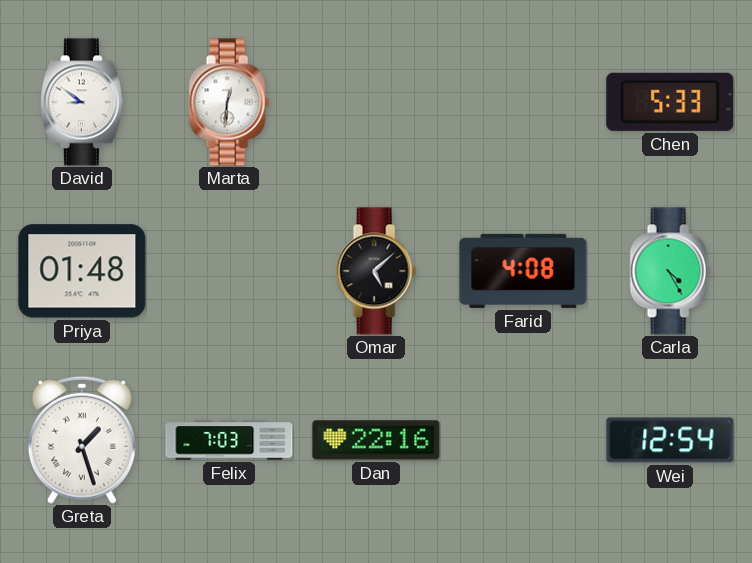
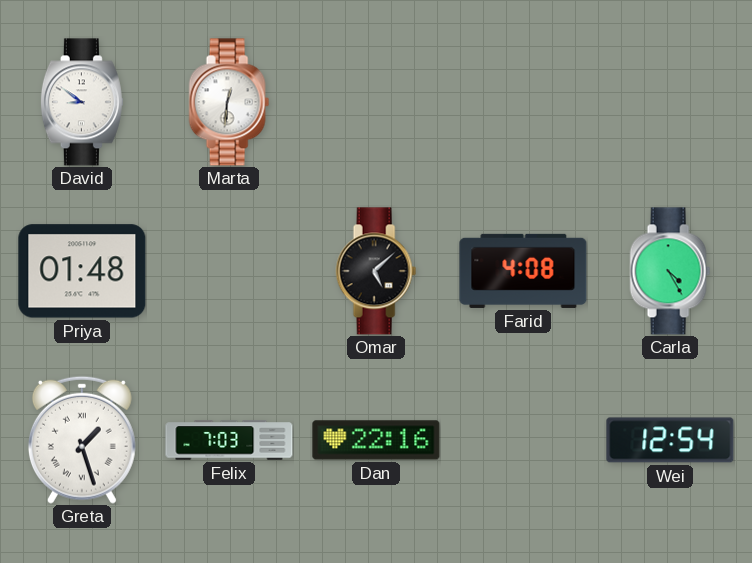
Chen: 5:33 -> none (670, 102)
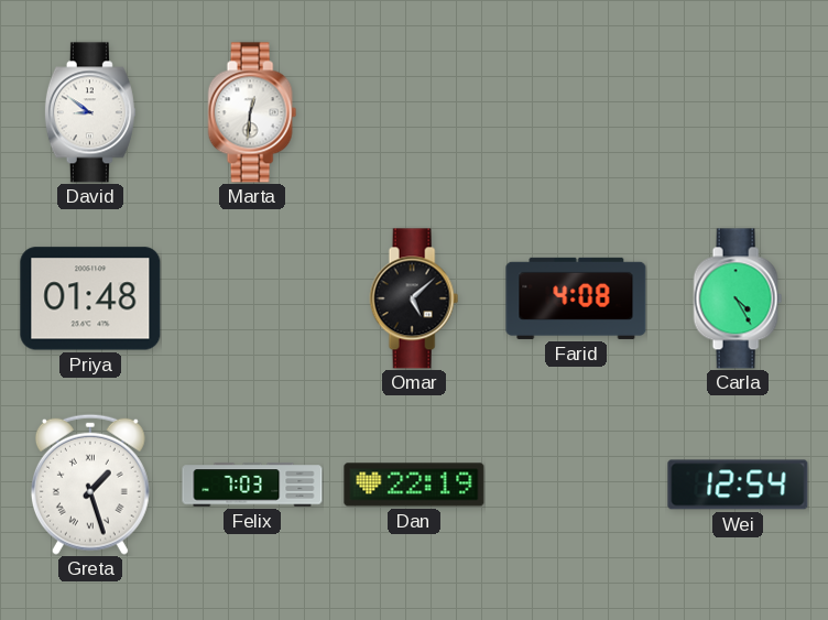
Dan: 22:16 -> 22:19 (414, 485)
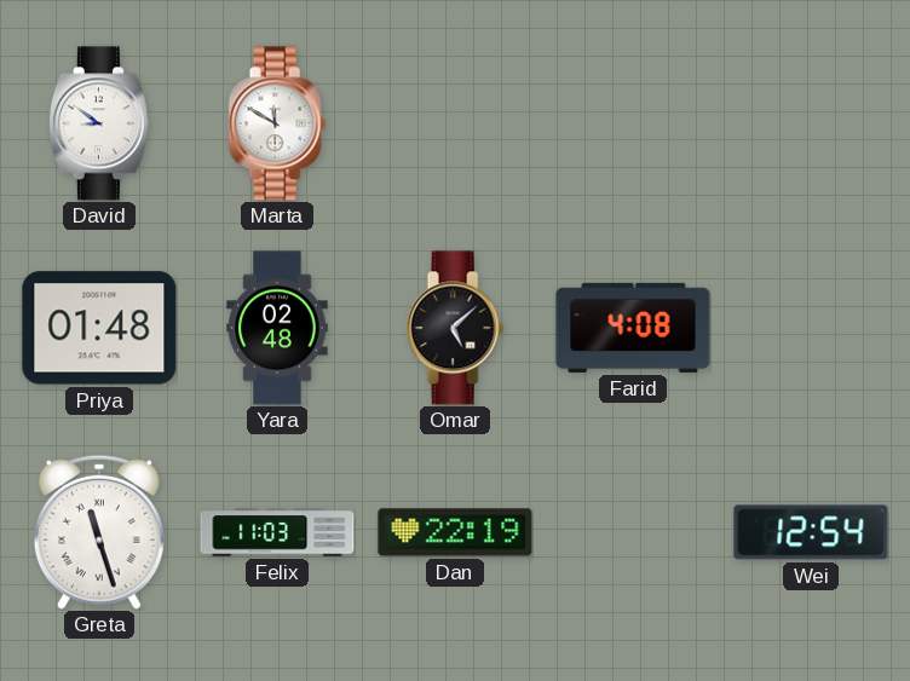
Marta: 12:31 -> 11:50 (277, 123)
Yara: none -> 02:48 (277, 328)
Carla: 4:25 -> none (738, 298)
Greta: 1:27 -> 11:27 (99, 532)
Felix: 7:03 -> 11:03 (277, 532)
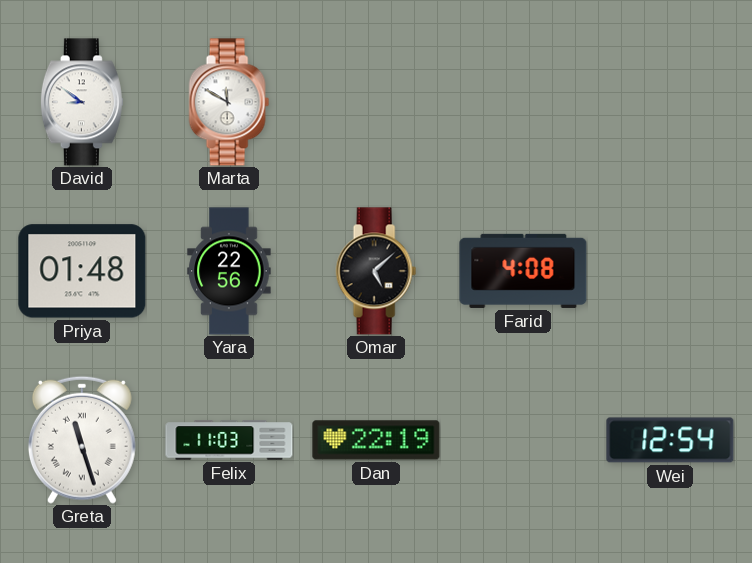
Yara: 02:48 -> 22:56 (229, 271)
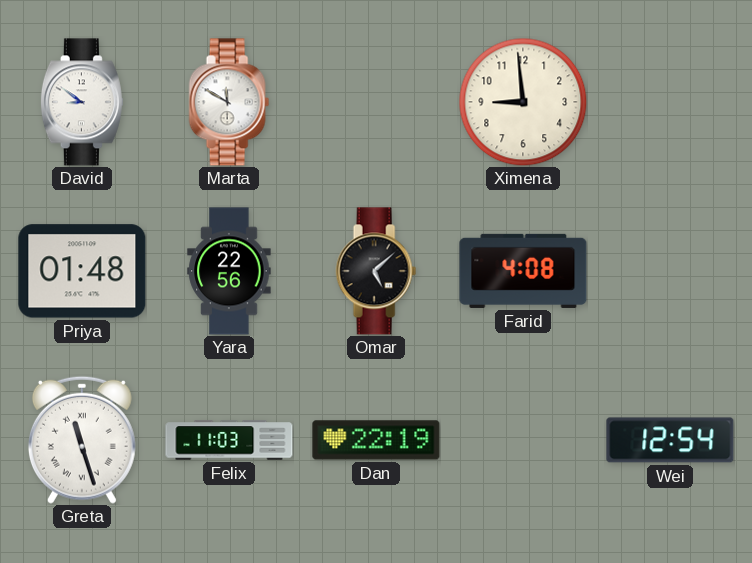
Ximena: none -> 8:59 (523, 102)
